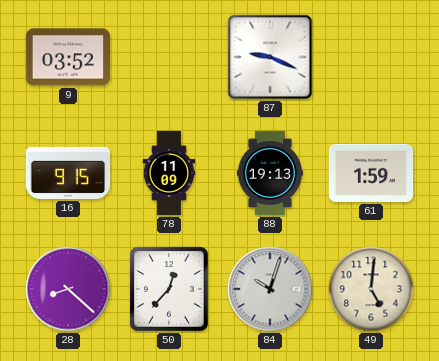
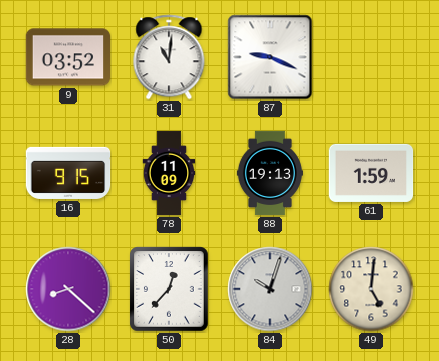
31: none -> 11:01 (169, 57)
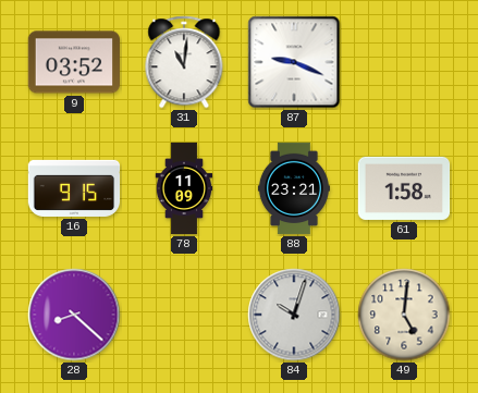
88: 19:13 -> 23:21 (294, 188)
61: 1:59 -> 1:58 (404, 188)
50: 12:37 -> none (169, 289)
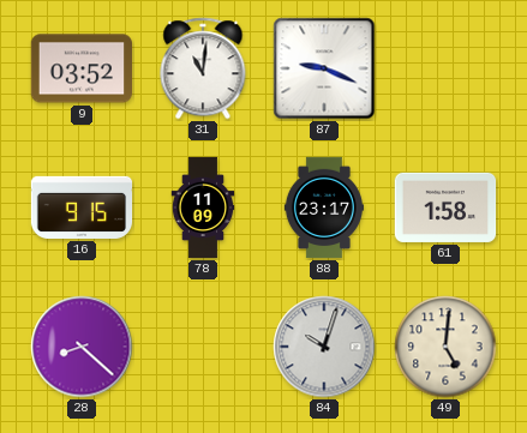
88: 23:21 -> 23:17 (324, 208)
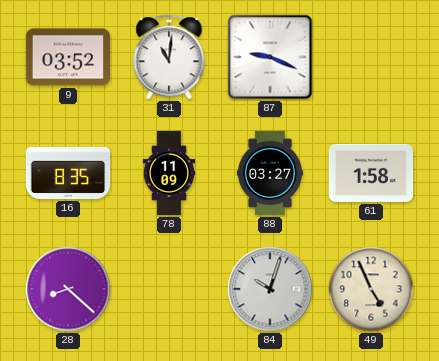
16: 9:15 -> 8:35 (68, 173)
88: 23:17 -> 03:27 (270, 173)
49: 5:01 -> 4:56 (371, 289)
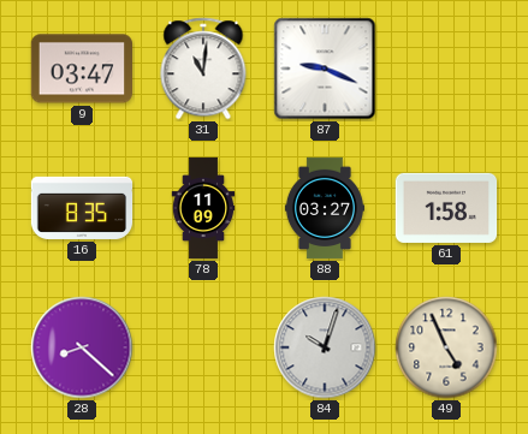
9: 03:52 -> 03:47 (81, 69)
